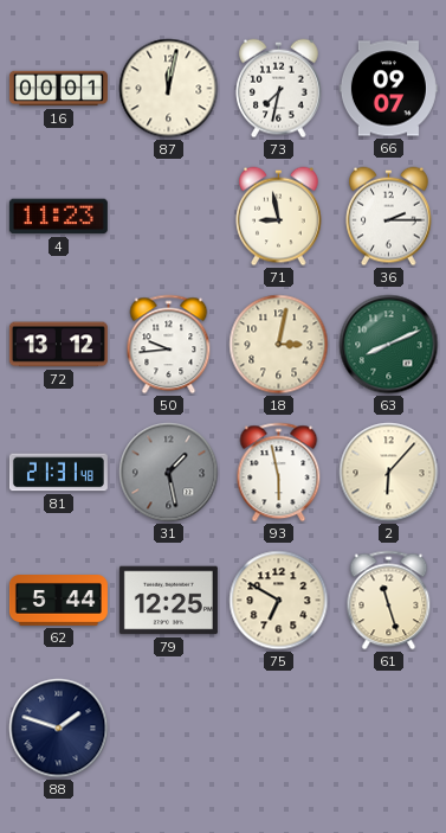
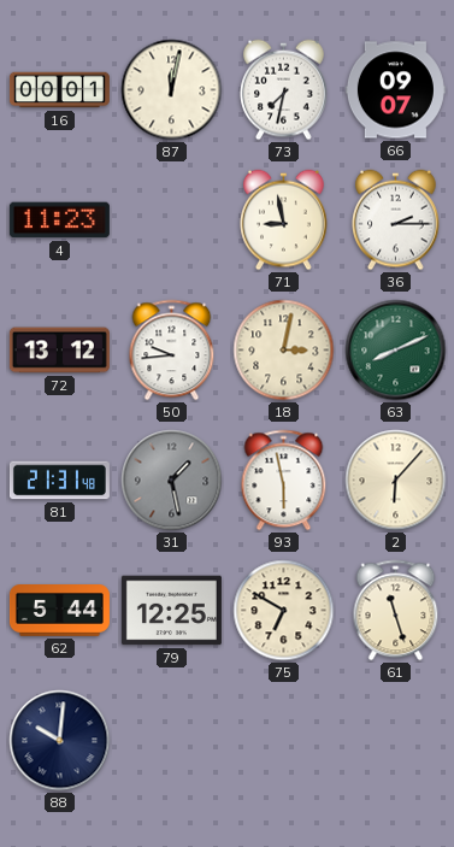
88: 1:48 -> 10:01 (60, 741)
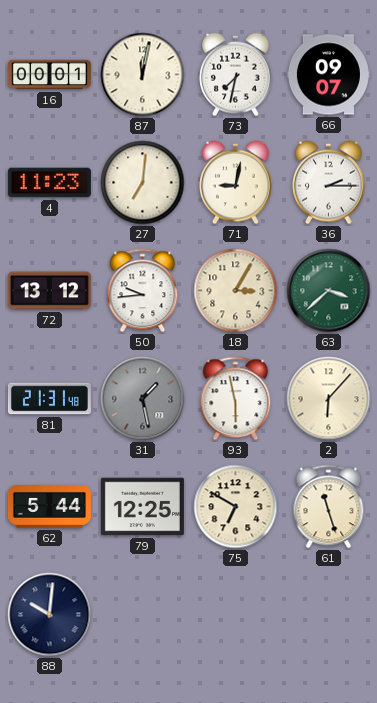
27: none -> 7:01 (143, 183)
71: 8:58 -> 9:02 (236, 183)
18: 3:02 -> 3:05 (236, 291)
63: 8:11 -> 3:38 (329, 291)
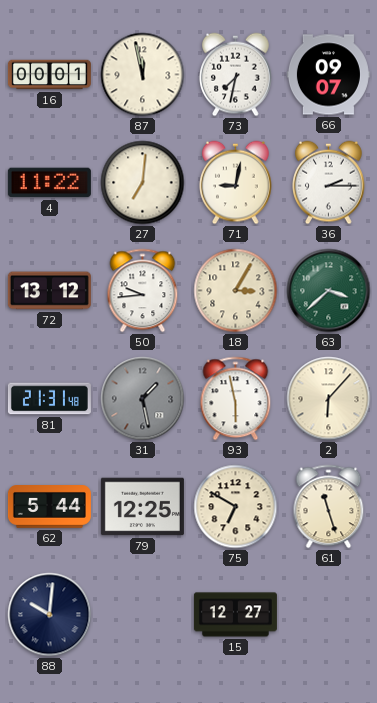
87: 12:02 -> 11:58 (143, 75)
4: 11:23 -> 11:22 (49, 183)
15: none -> 12:27 (235, 615)
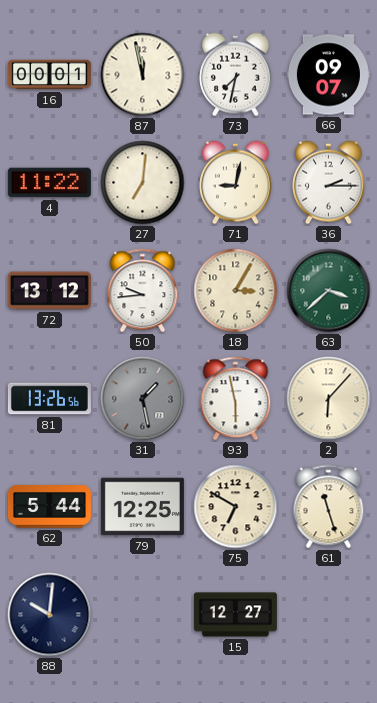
81: 21:31 -> 13:26 (49, 399)
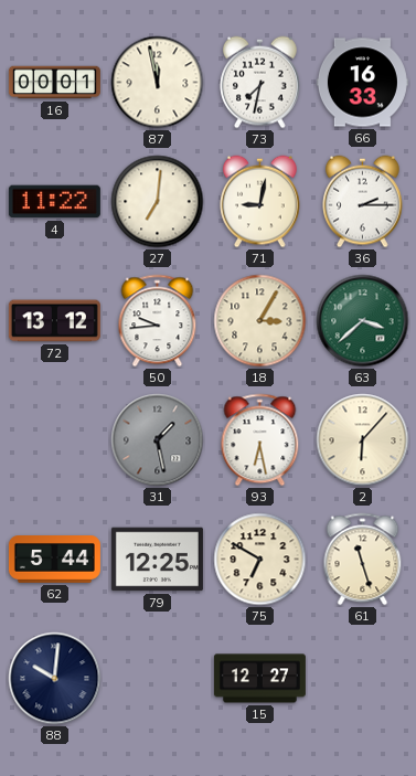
66: 09:07 -> 16:33 (362, 83)
81: 13:26 -> none (49, 399)
93: 5:58 -> 6:28 (260, 440)
